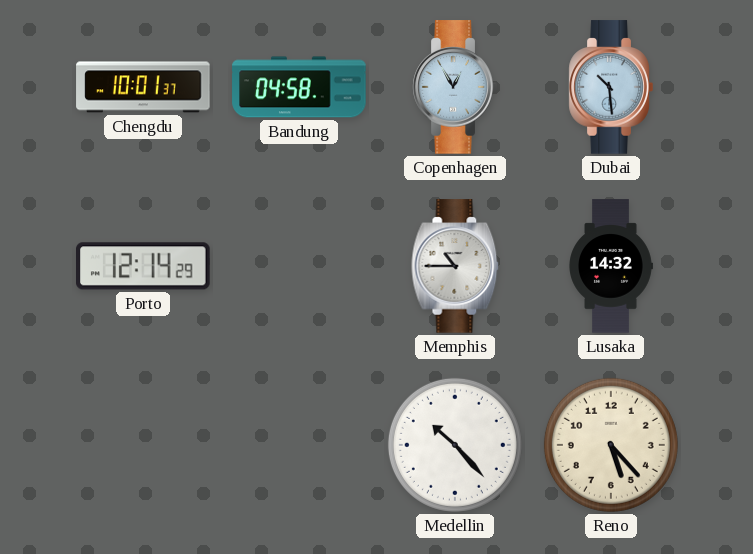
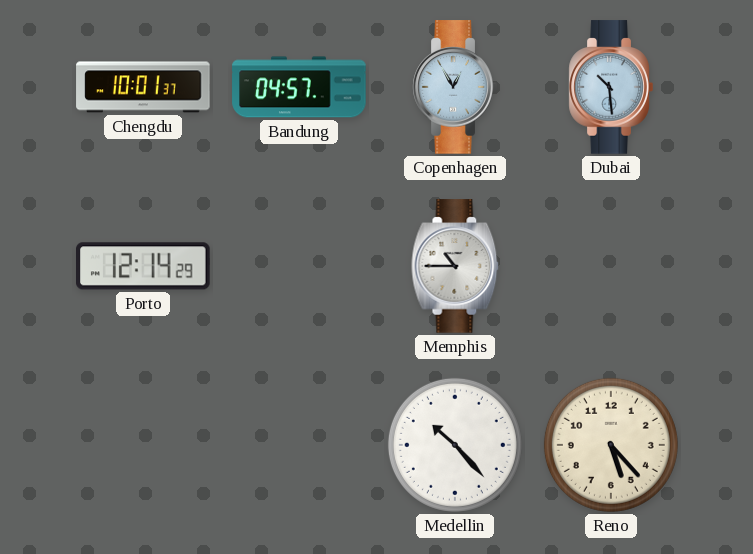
Bandung: 04:58 -> 04:57 (299, 87)
Lusaka: 14:32 -> none (611, 266)
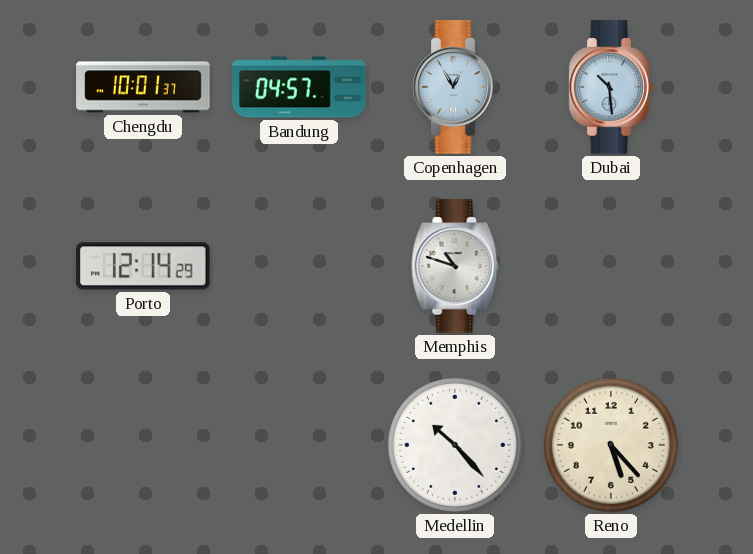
Memphis: 10:45 -> 10:48 (455, 266)
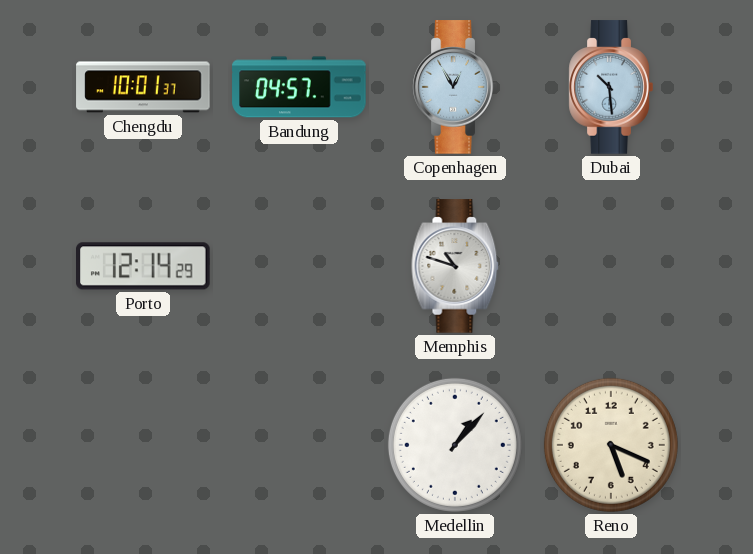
Medellin: 10:23 -> 1:07 (455, 445)
Reno: 5:23 -> 5:19 (611, 445)
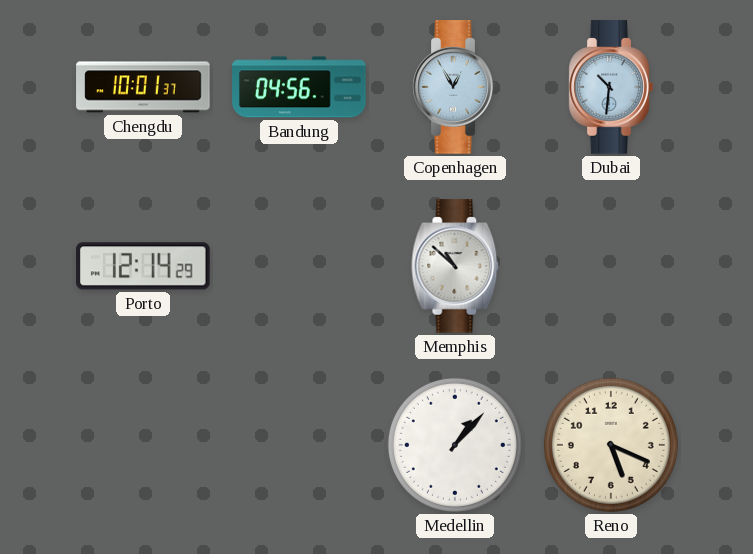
Bandung: 04:57 -> 04:56 (299, 87)
Dubai: 10:29 -> 10:31 (611, 87)
Memphis: 10:48 -> 10:52 (455, 266)
